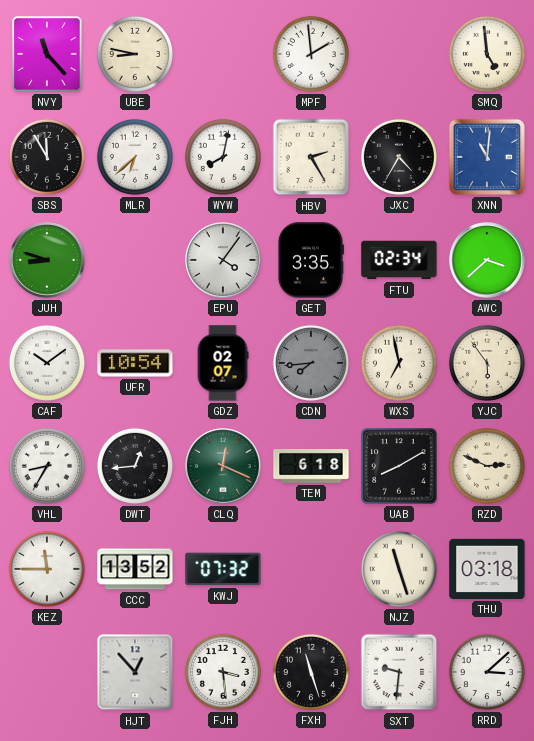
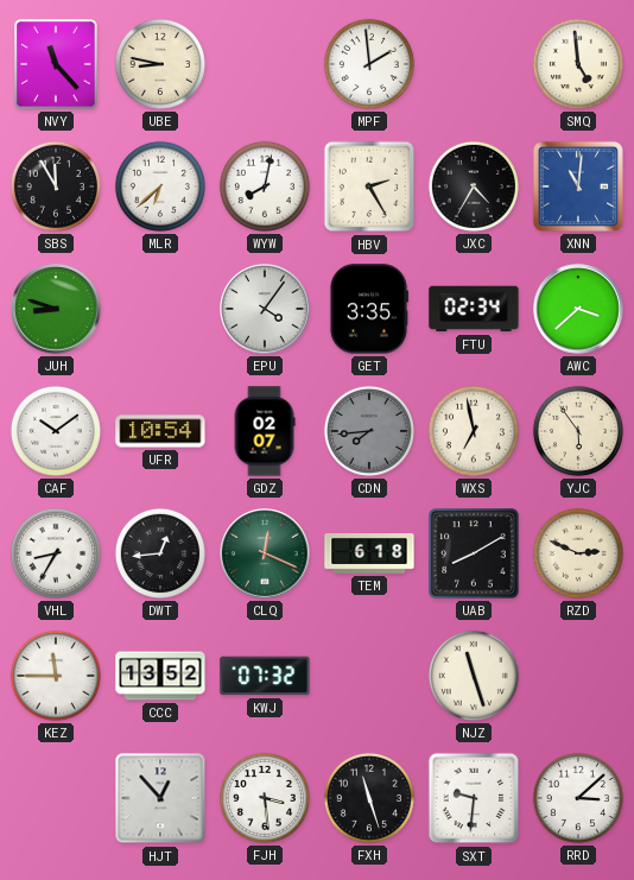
THU: 03:18 -> none (487, 569)
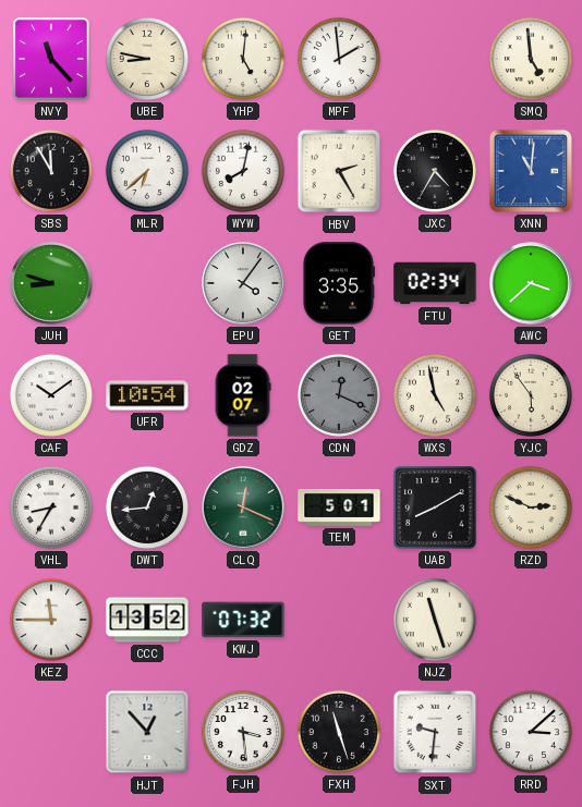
YHP: none -> 5:01 (243, 59)
CDN: 7:44 -> 12:19 (339, 395)
WXS: 6:58 -> 4:58 (435, 395)
TEM: 6:18 -> 5:01 (339, 509)
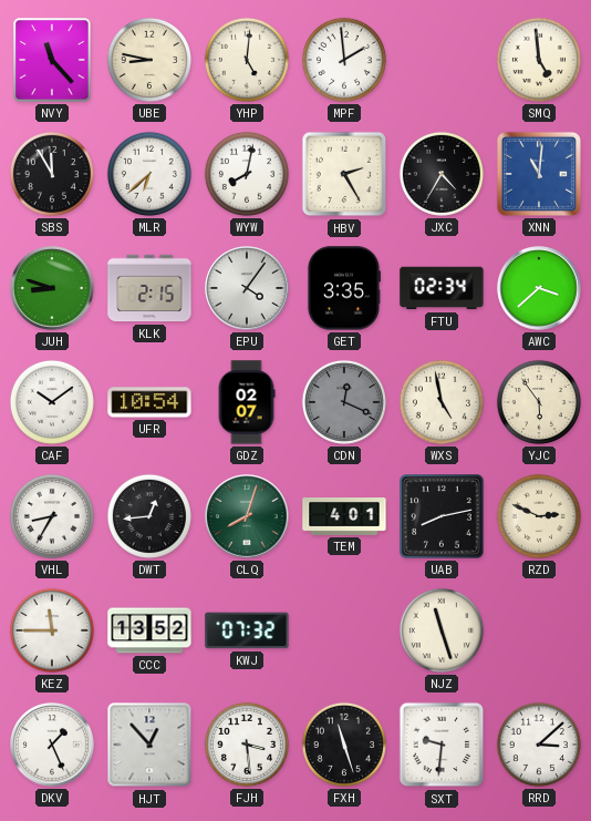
KLK: none -> 2:15 (149, 288)
CLQ: 12:19 -> 8:03 (247, 516)
TEM: 5:01 -> 4:01 (344, 517)
UAB: 8:10 -> 8:13 (442, 516)
DKV: none -> 1:26 (52, 745)
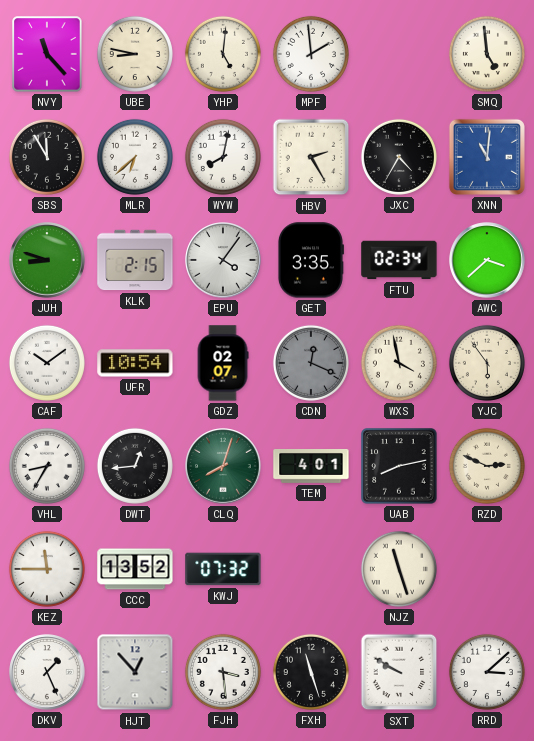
WXS: 4:58 -> 3:58 (399, 363)
SXT: 9:31 -> 9:50 (399, 672)
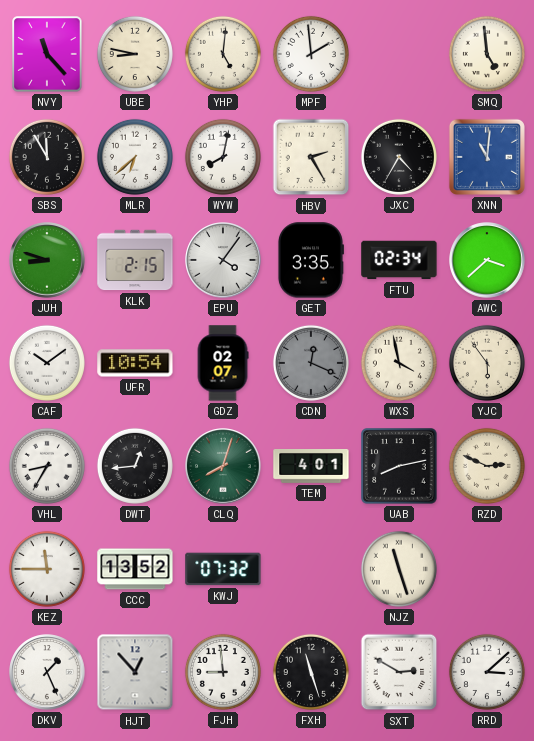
FJH: 3:29 -> 8:59 (223, 672)
SXT: 9:50 -> 2:50 (399, 672)
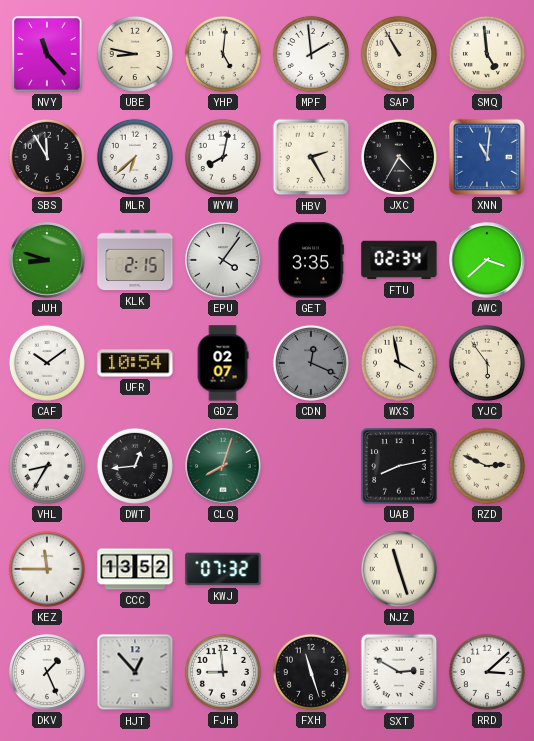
SAP: none -> 10:55 (399, 54)
TEM: 4:01 -> none (311, 467)
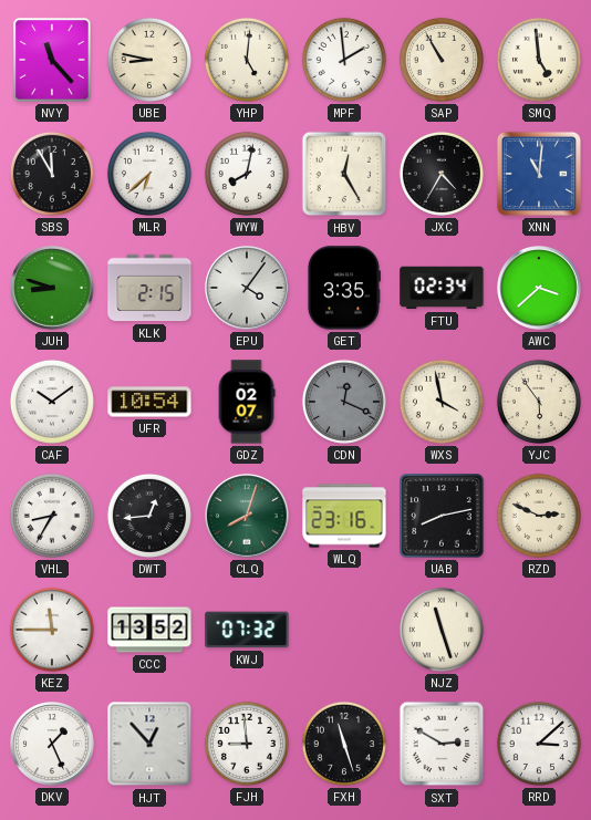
HBV: 2:25 -> 12:25 (344, 174)
WLQ: none -> 23:16 (344, 516)
